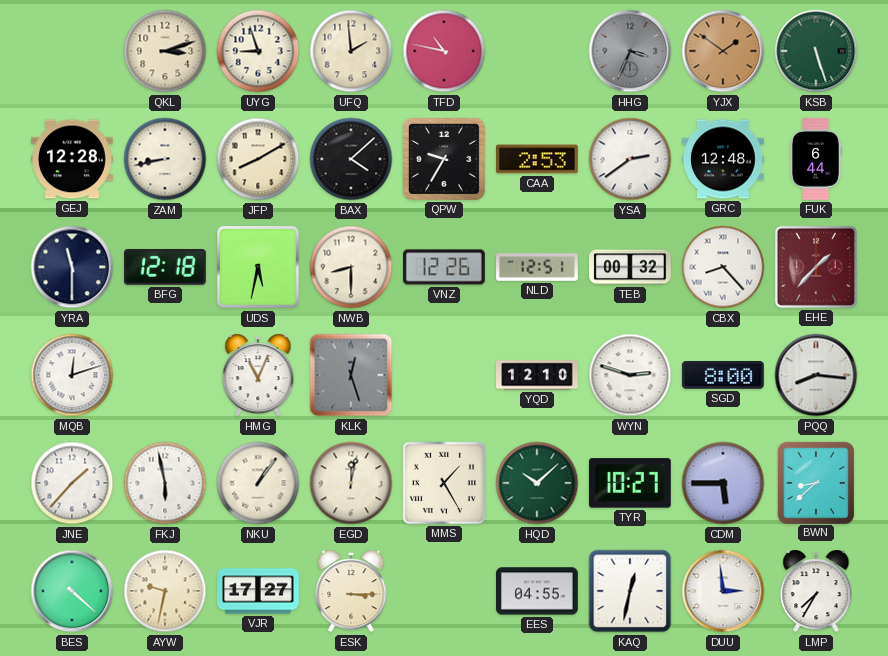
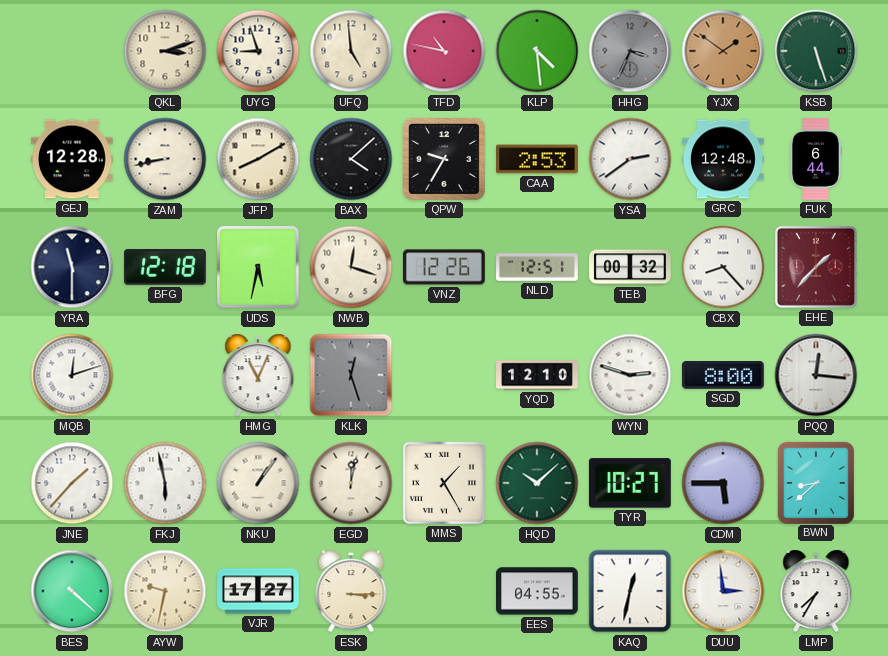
UFQ: 1:59 -> 4:59 (351, 51)
KLP: none -> 4:29 (537, 51)
NWB: 8:30 -> 12:18 (351, 267)
PQQ: 8:16 -> 12:16 (816, 375)
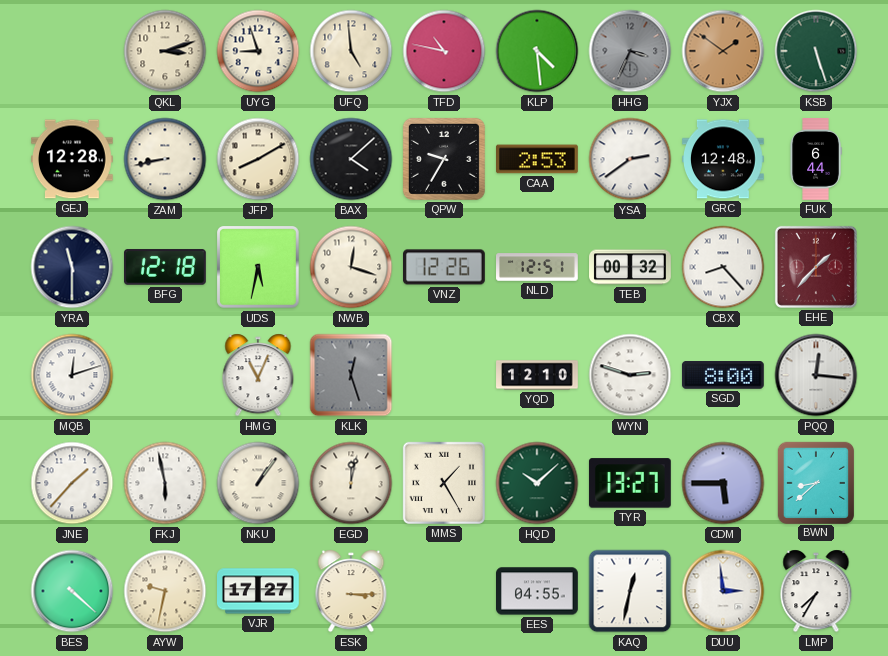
TYR: 10:27 -> 13:27 (630, 483)
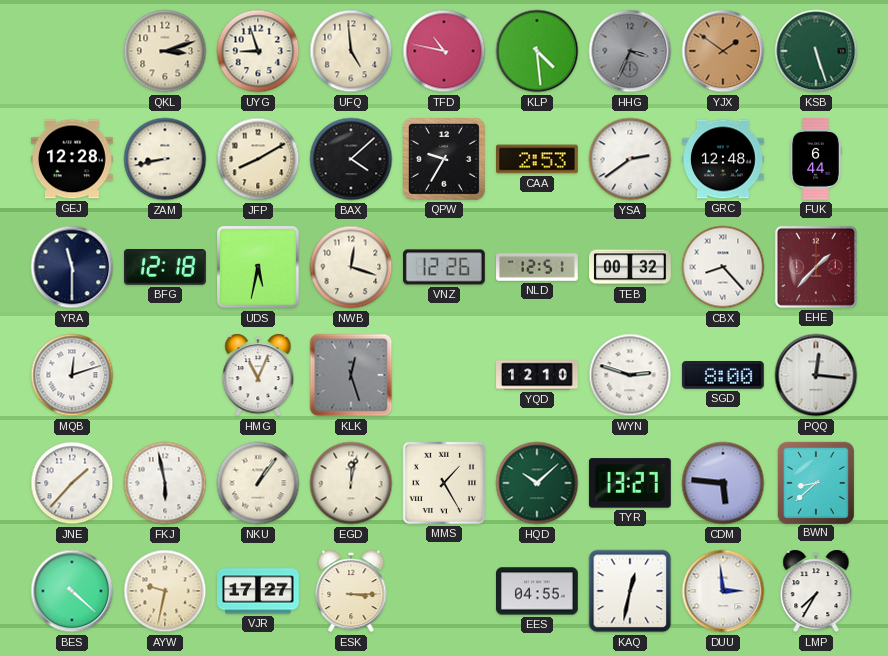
CDM: 5:45 -> 5:46 (723, 483)
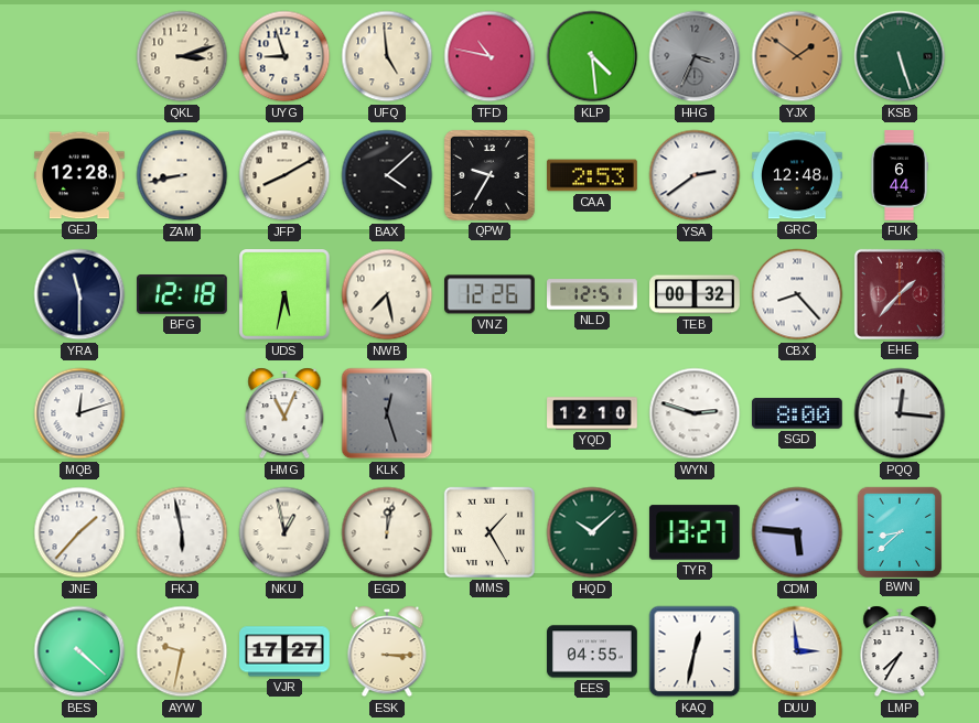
NWB: 12:18 -> 7:28 (387, 294)
NKU: 1:06 -> 12:58 (284, 532)
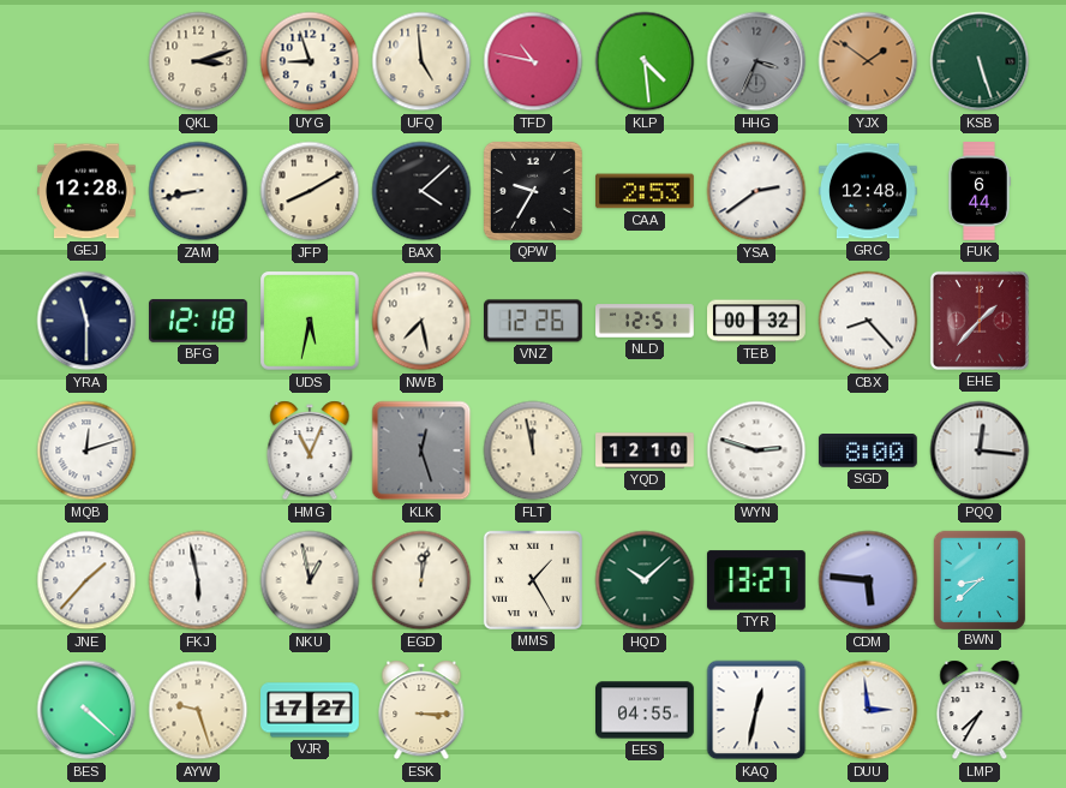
FLT: none -> 11:58 (533, 450)
AYW: 9:32 -> 9:27 (198, 710)
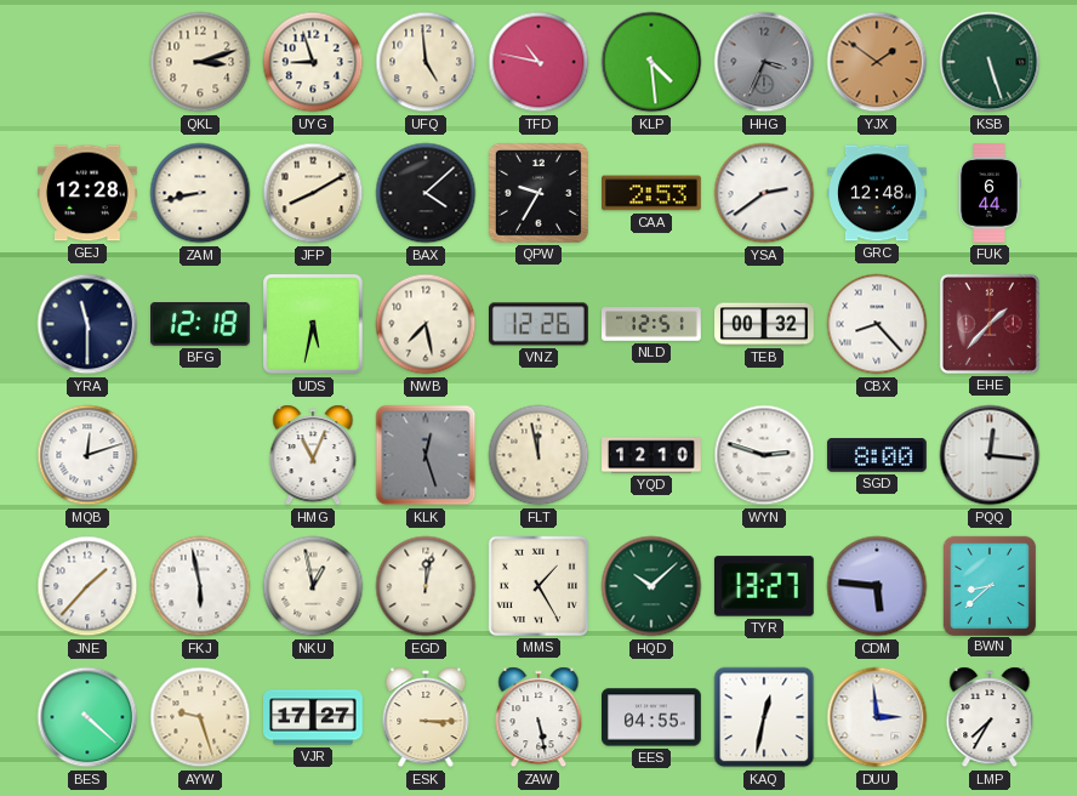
ZAW: none -> 5:28 (538, 717)
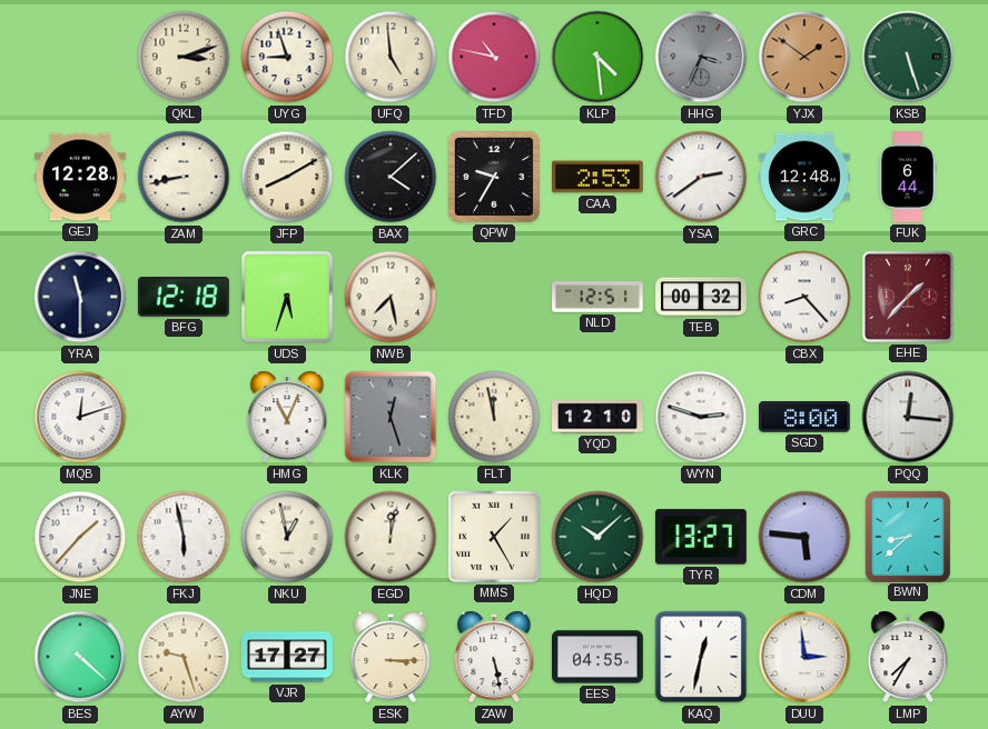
UDS: 5:32 -> 5:33 (287, 297)
VNZ: 12:26 -> none (540, 324)
